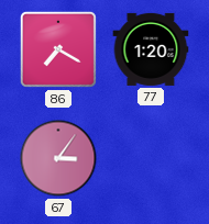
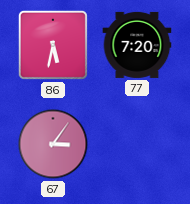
86: 7:20 -> 5:32 (53, 45)
77: 1:20 -> 7:20 (137, 45)
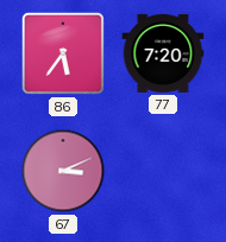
86: 5:32 -> 5:36 (63, 53)
67: 3:06 -> 3:11 (63, 171)
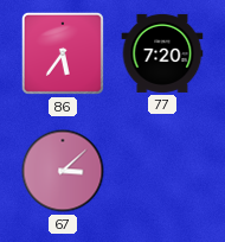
67: 3:11 -> 3:08 (63, 171)
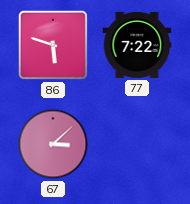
86: 5:36 -> 5:48 (53, 45)
77: 7:20 -> 7:22 (137, 45)
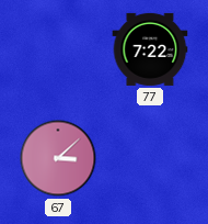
86: 5:48 -> none (53, 45)
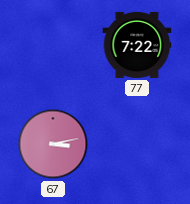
67: 3:08 -> 3:13 (53, 144)
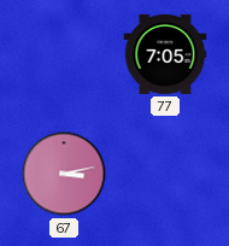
77: 7:22 -> 7:05 (165, 54)
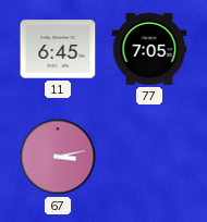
11: none -> 6:45 (58, 49)
